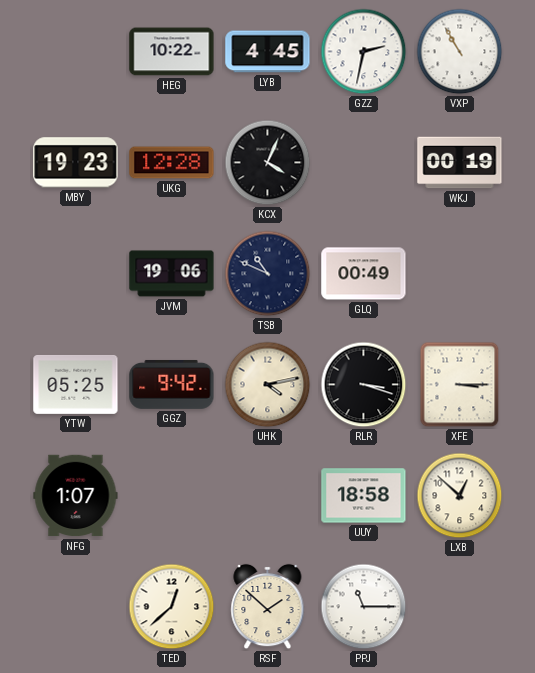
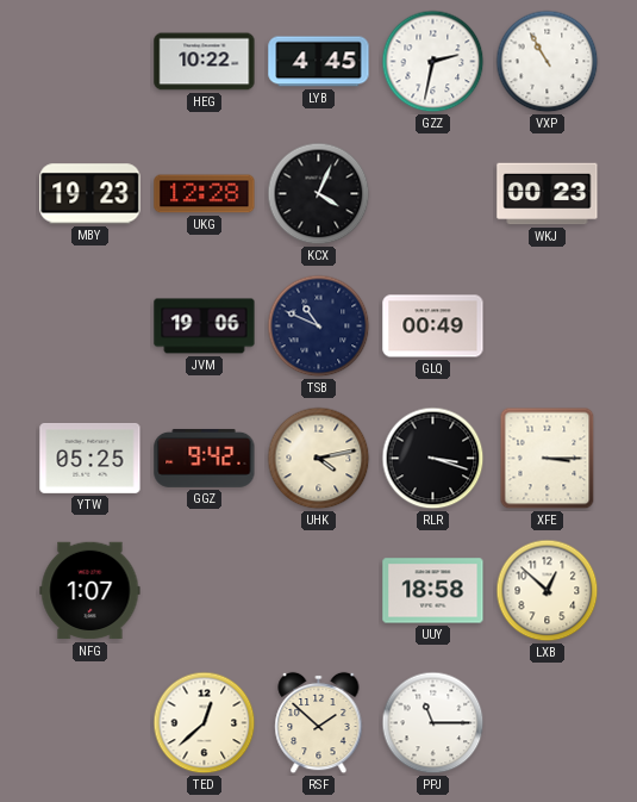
WKJ: 00:19 -> 00:23 (548, 194)
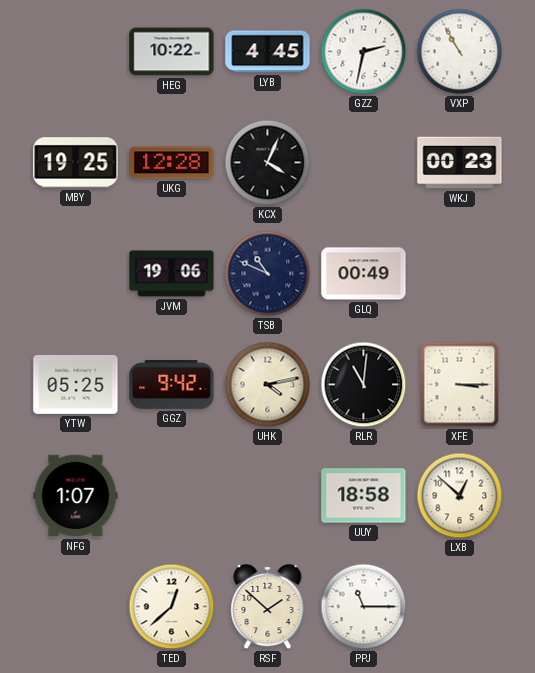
MBY: 19:23 -> 19:25 (76, 163)
RLR: 3:18 -> 11:01 (364, 385)
